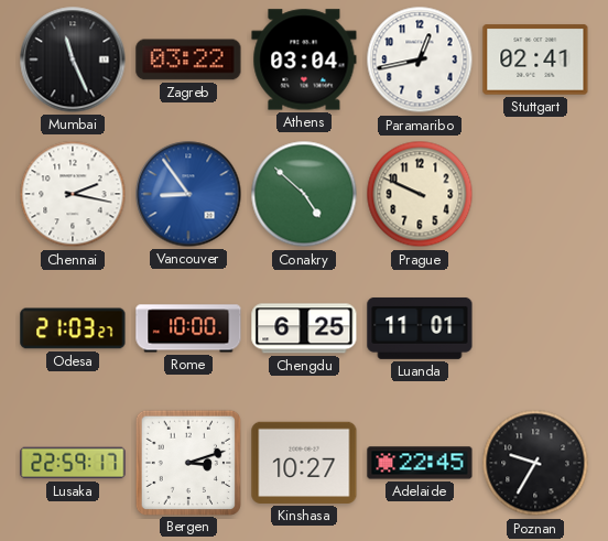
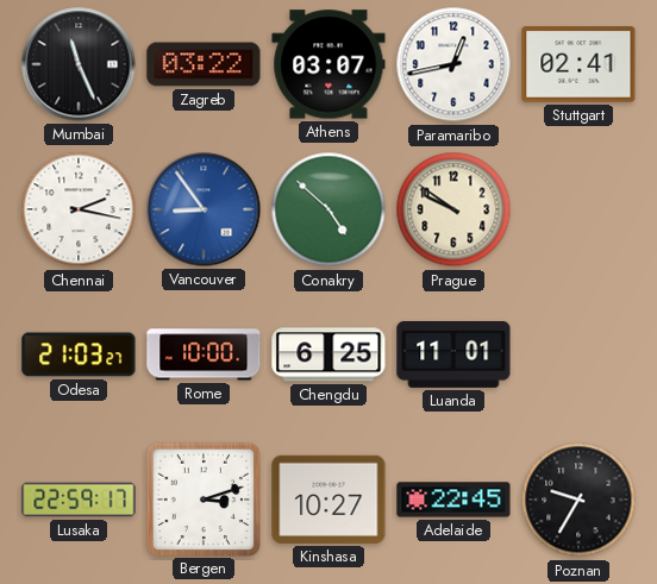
Athens: 03:04 -> 03:07 (328, 64)
Prague: 9:49 -> 9:51 (453, 209)
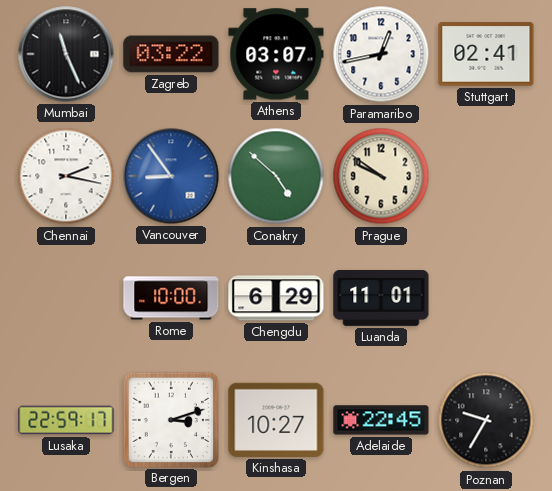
Odesa: 21:03 -> none (79, 354)
Chengdu: 6:25 -> 6:29 (276, 298)
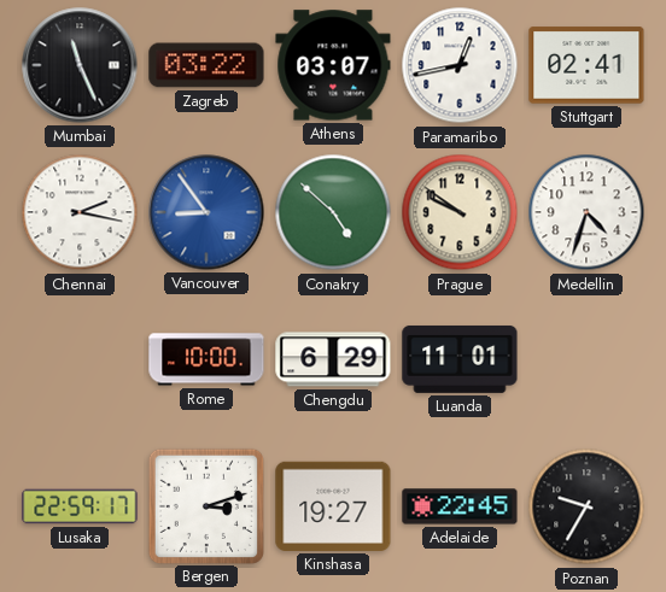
Medellin: none -> 4:33 (586, 212)
Kinshasa: 10:27 -> 19:27 (333, 506)
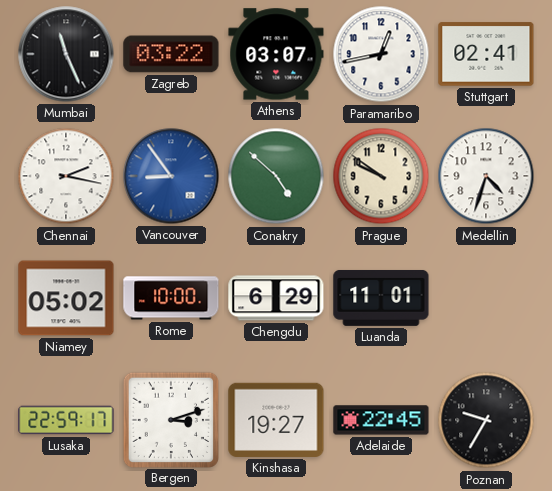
Niamey: none -> 05:02 (66, 298)
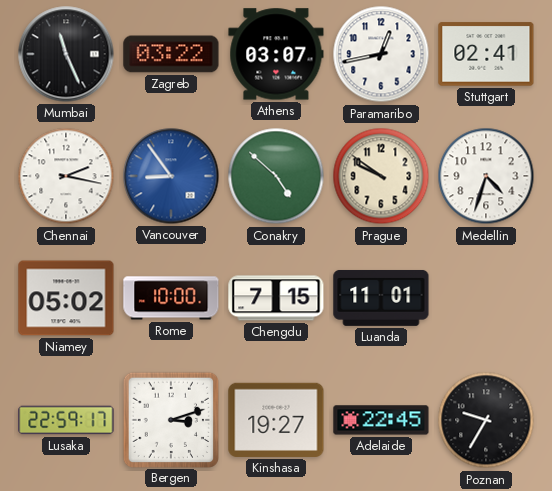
Chengdu: 6:29 -> 7:15 (276, 298)
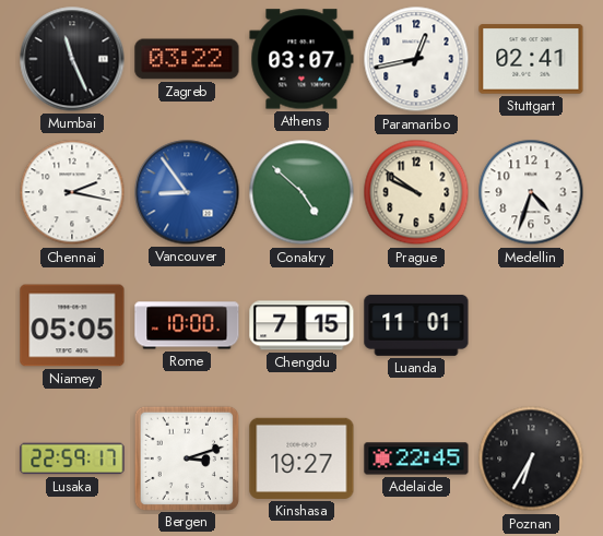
Niamey: 05:02 -> 05:05 (72, 325)
Poznan: 9:35 -> 6:35 (531, 458)
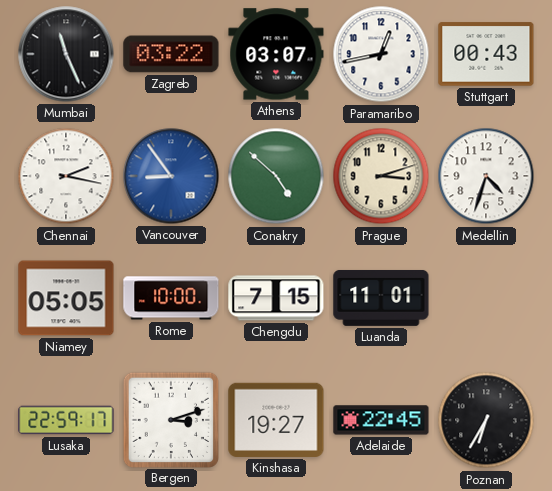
Stuttgart: 02:41 -> 00:43 (486, 54)
Prague: 9:51 -> 3:12 (381, 176)
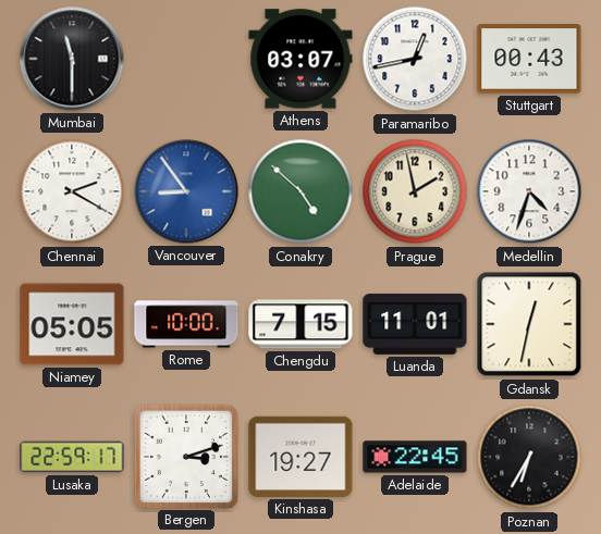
Mumbai: 11:26 -> 11:30 (72, 59)
Zagreb: 03:22 -> none (171, 54)
Chennai: 2:17 -> 2:20 (72, 191)
Prague: 3:12 -> 1:58 (415, 191)
Gdansk: none -> 12:32 (529, 324)
